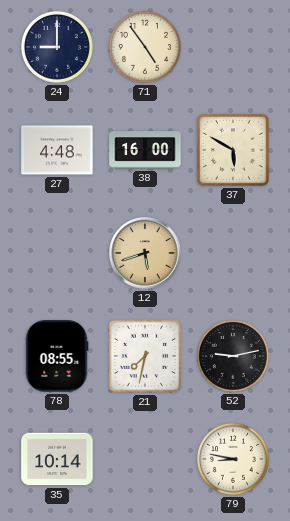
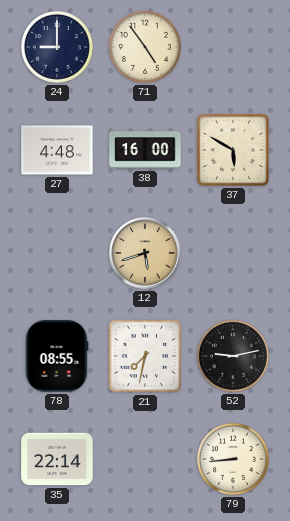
35: 10:14 -> 22:14 (57, 459)
79: 8:47 -> 8:44 (233, 459)
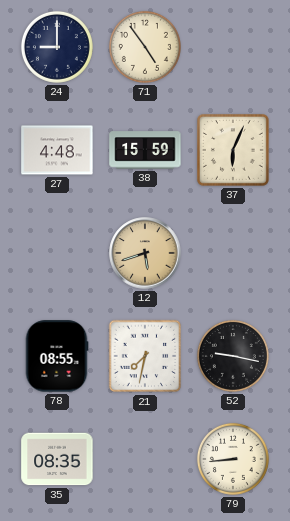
38: 16:00 -> 15:59 (145, 150)
37: 5:50 -> 6:04 (233, 150)
52: 9:13 -> 9:17 (233, 356)
35: 22:14 -> 08:35 (57, 459)
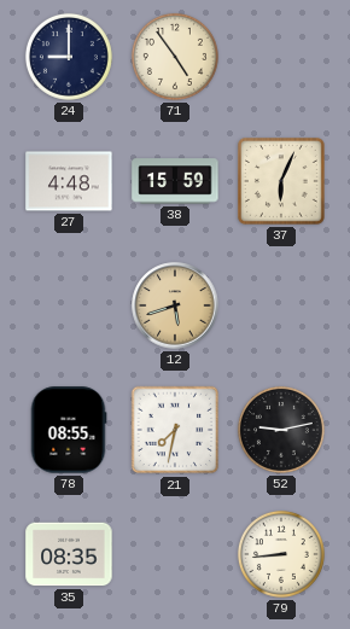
52: 9:17 -> 9:13 (281, 430)
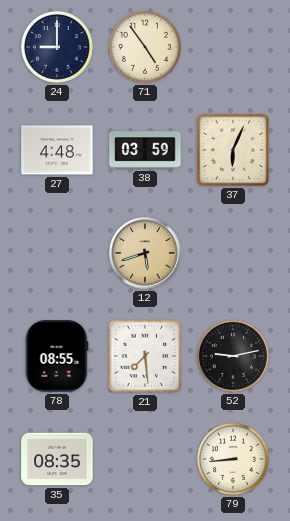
38: 15:59 -> 03:59 (145, 150)
21: 7:32 -> 7:29 (145, 356)
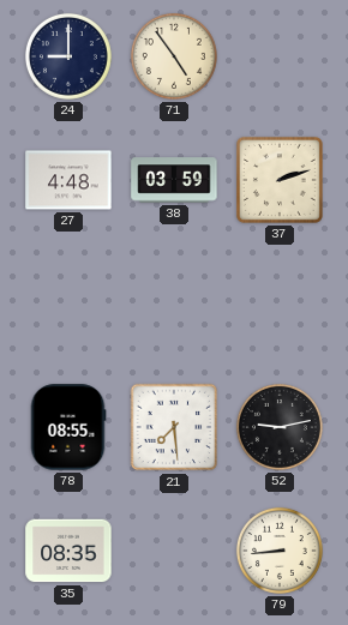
37: 6:04 -> 2:12 (280, 180)
12: 5:42 -> none (145, 253)
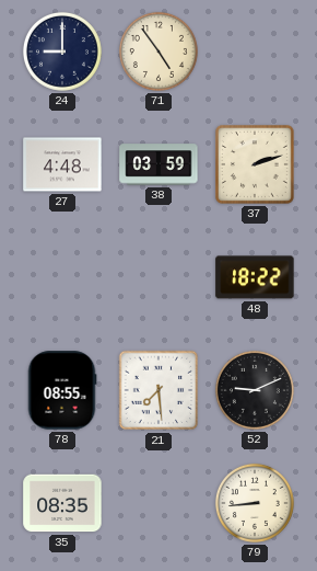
48: none -> 18:22 (255, 277)
52: 9:13 -> 9:11 (255, 390)
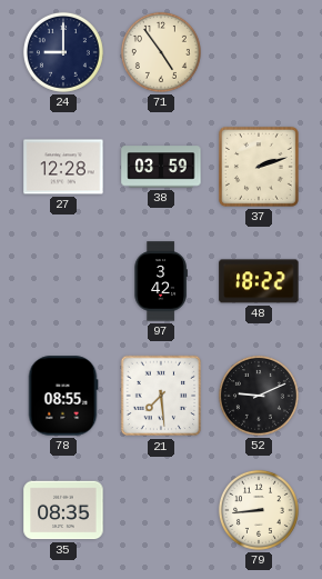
27: 4:48 -> 12:28 (63, 167)
97: none -> 3:42 (161, 281)
